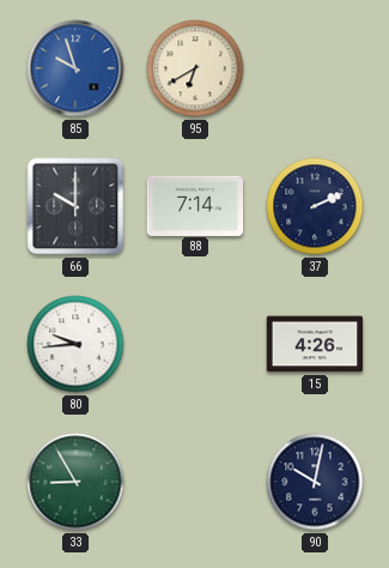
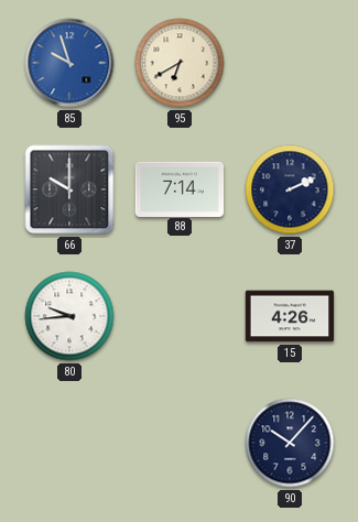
33: 8:55 -> none (75, 482)
90: 10:02 -> 10:07 (290, 443)
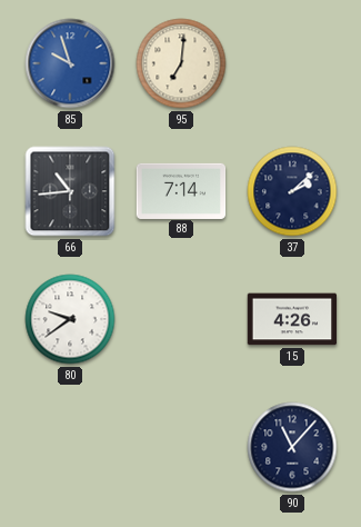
95: 6:40 -> 7:01 (181, 63)
66: 10:00 -> 10:44 (70, 191)
37: 2:11 -> 2:08 (292, 191)
80: 9:44 -> 9:39 (70, 319)
90: 10:07 -> 11:07 (292, 447)
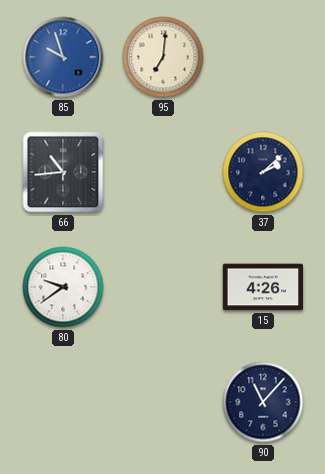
88: 7:14 -> none (181, 190)
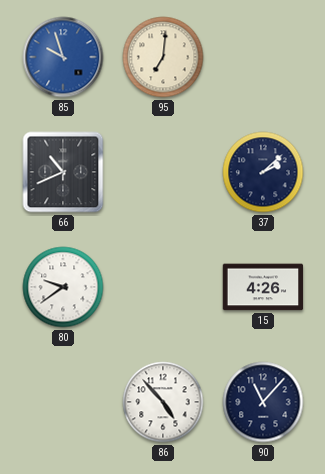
66: 10:44 -> 10:41 (63, 172)
86: none -> 4:53 (163, 402)
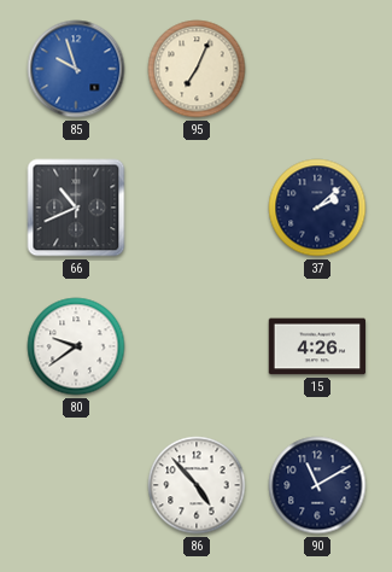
95: 7:01 -> 7:04 (197, 69)
90: 11:07 -> 11:10 (317, 485)
